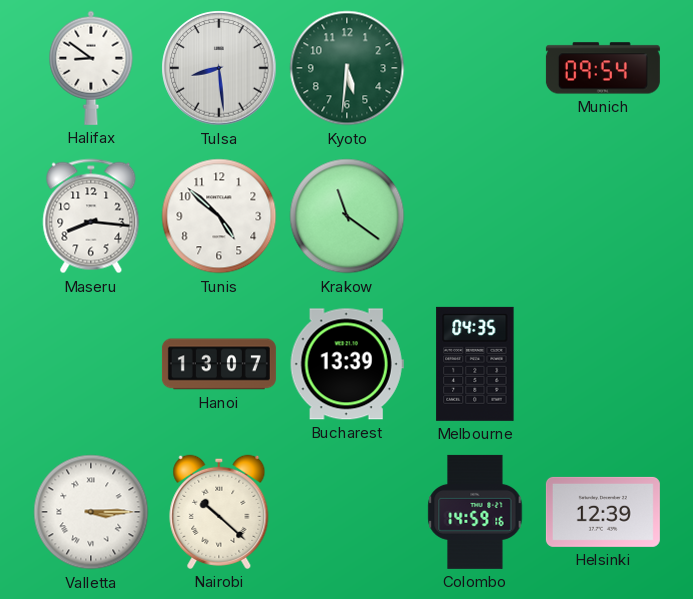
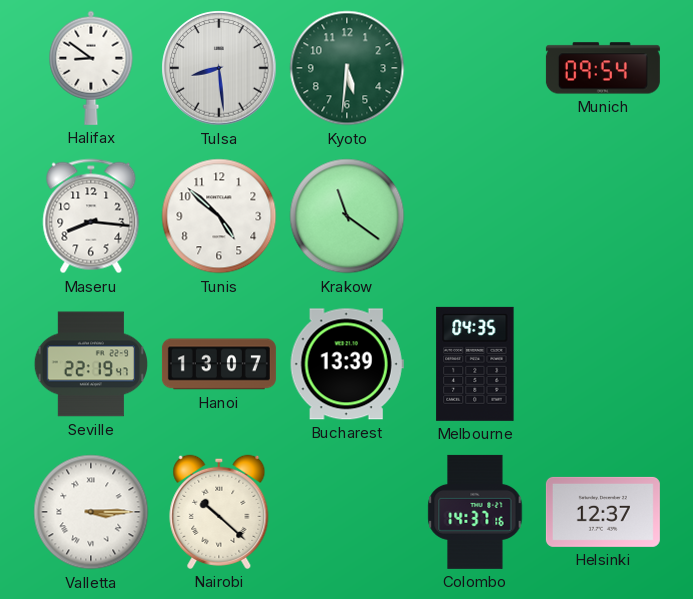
Seville: none -> 22:19 (90, 364)
Colombo: 14:59 -> 14:37 (475, 512)
Helsinki: 12:39 -> 12:37 (603, 512)
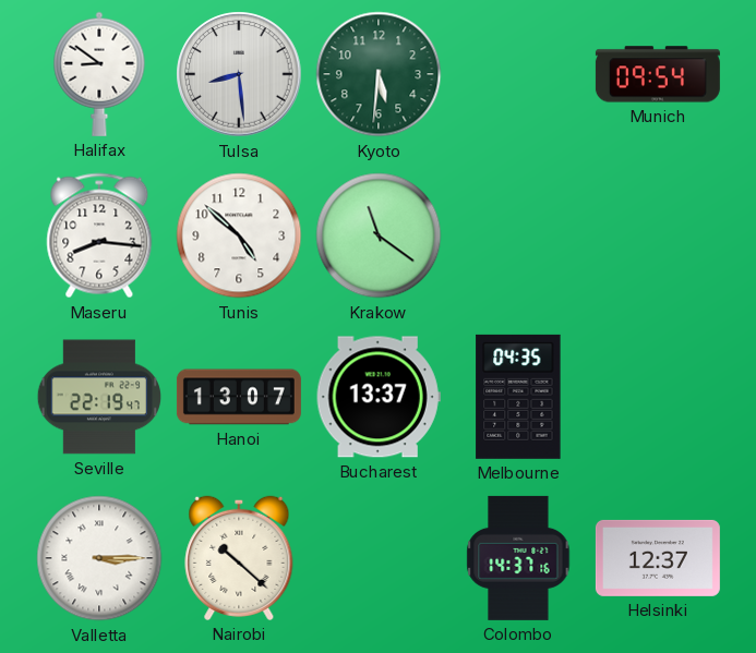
Bucharest: 13:39 -> 13:37 (379, 397)
